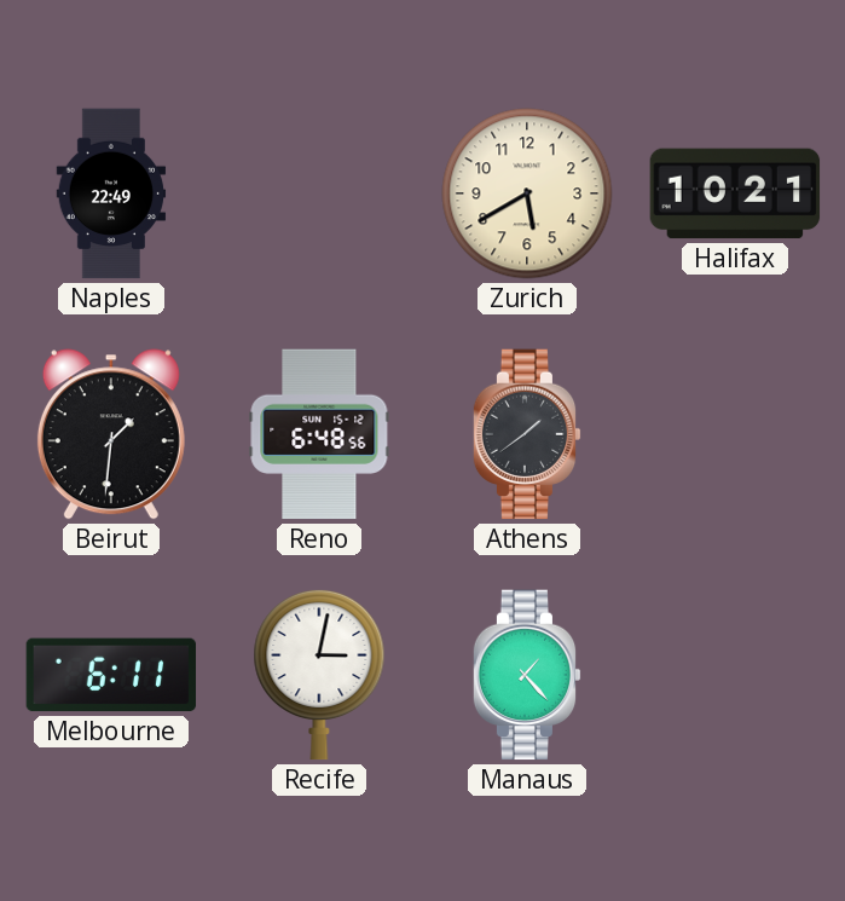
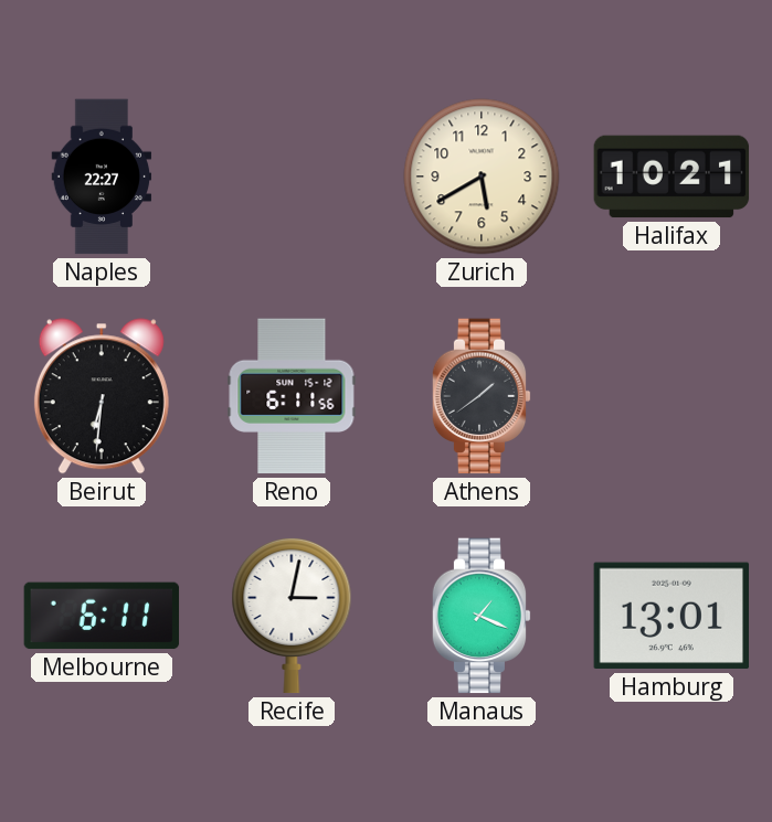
Naples: 22:49 -> 22:27 (102, 177)
Beirut: 1:31 -> 6:31 (102, 396)
Reno: 6:48 -> 6:11 (292, 396)
Manaus: 1:23 -> 1:19 (482, 616)
Hamburg: none -> 13:01 (671, 616)
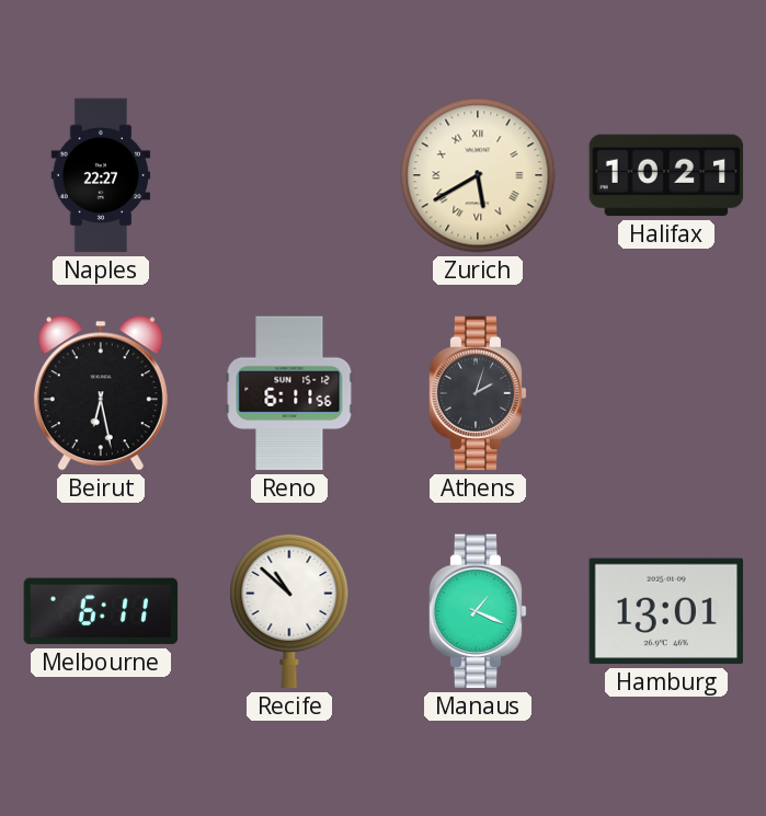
Zurich numerals: Arabic -> Roman (478, 175)
Beirut: 6:31 -> 6:28 (101, 393)
Athens: 1:39 -> 2:03 (478, 393)
Recife: 3:02 -> 10:52 (289, 611)
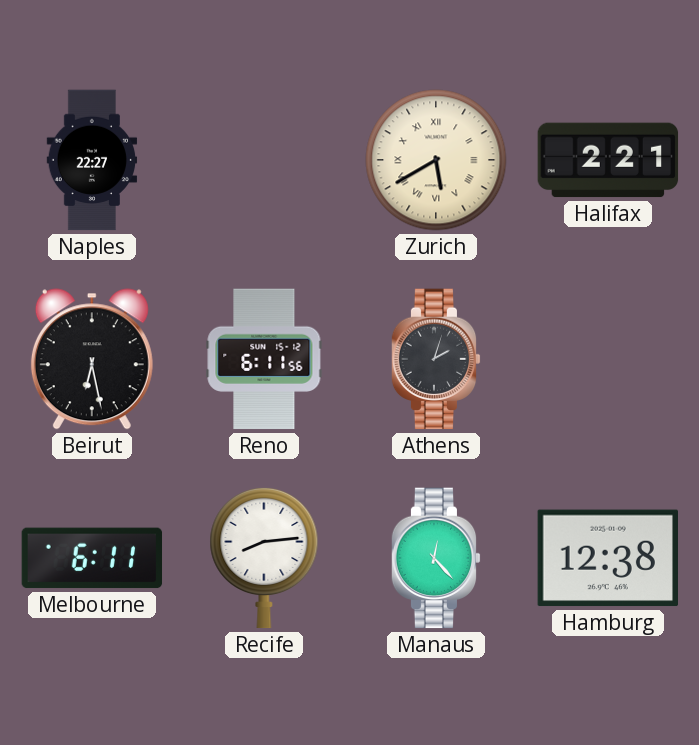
Halifax: 10:21 -> 2:21 (608, 160)
Recife: 10:52 -> 8:14 (264, 558)
Manaus: 1:19 -> 12:23 (436, 558)
Hamburg: 13:01 -> 12:38 (608, 558)
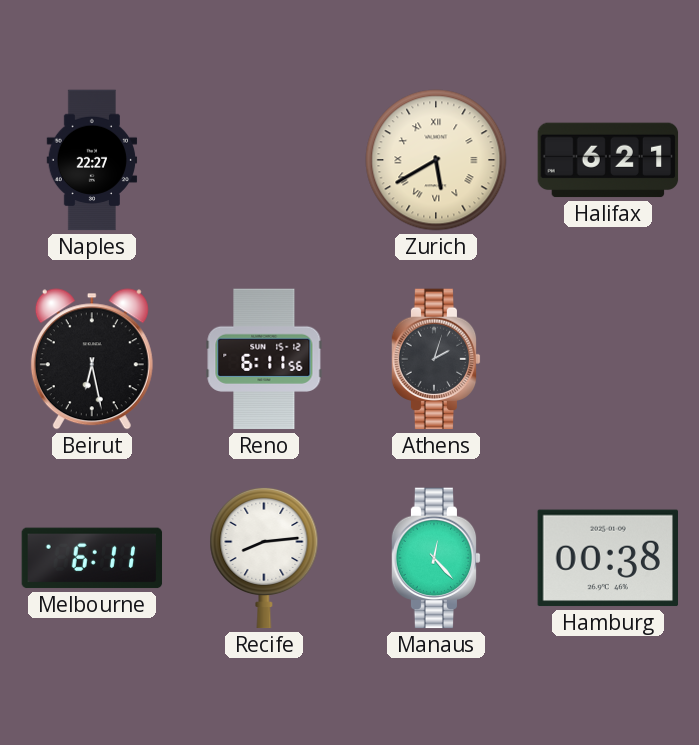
Halifax: 2:21 -> 6:21 (608, 160)
Hamburg: 12:38 -> 00:38 (608, 558)
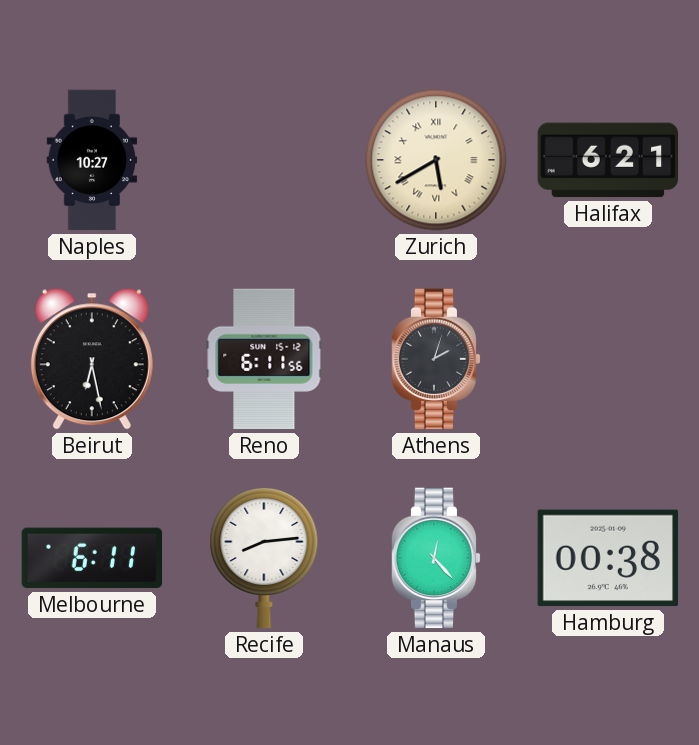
Naples: 22:27 -> 10:27 (92, 160)
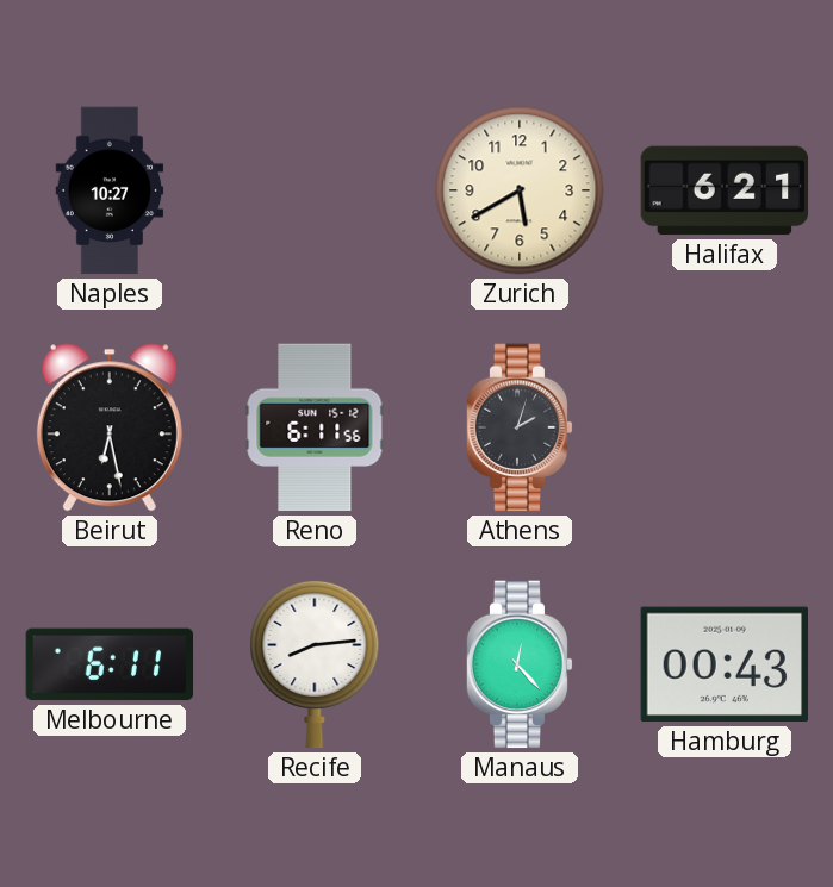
Zurich numerals: Roman -> Arabic (520, 190)
Hamburg: 00:38 -> 00:43 (725, 664)
